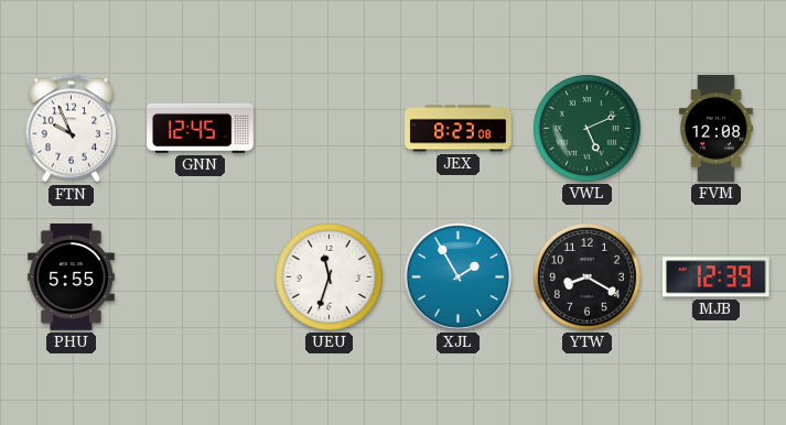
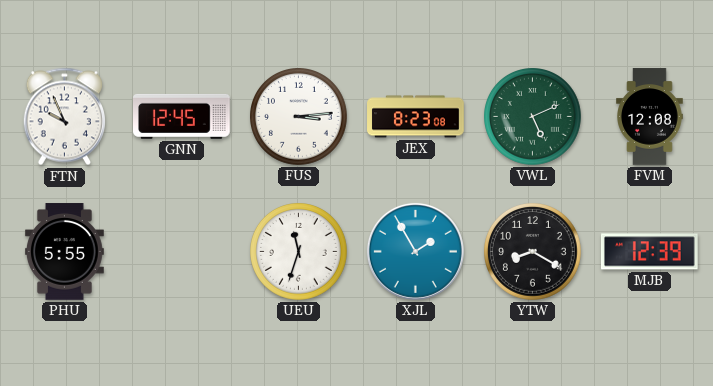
FUS: none -> 3:14 (299, 117)
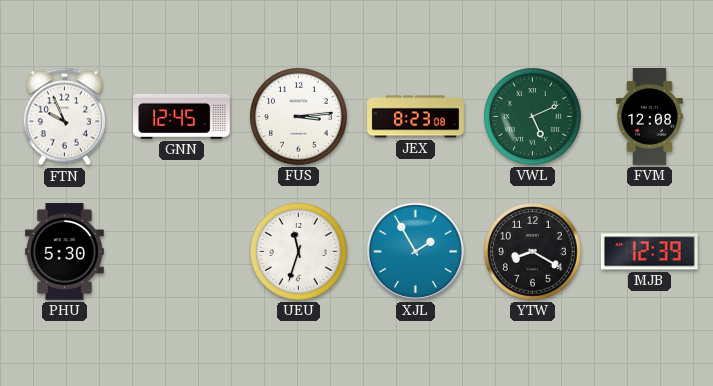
PHU: 5:55 -> 5:30 (64, 252)
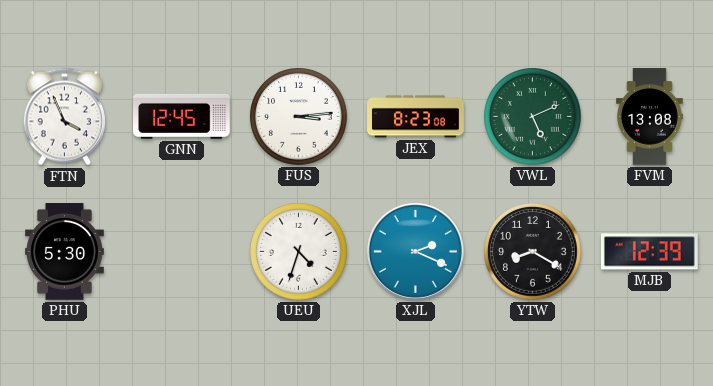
FTN: 9:56 -> 3:56 (64, 117)
FVM: 12:08 -> 13:08 (650, 117)
UEU: 11:33 -> 4:33 (299, 252)
XJL: 1:55 -> 2:19 (415, 251)
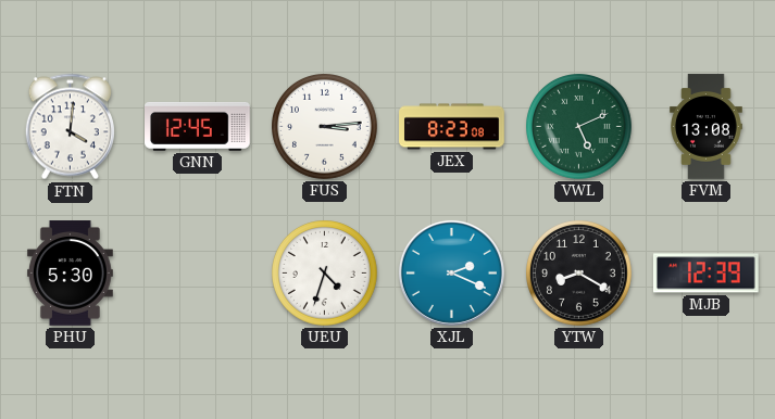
FTN: 3:56 -> 4:01 (70, 127)
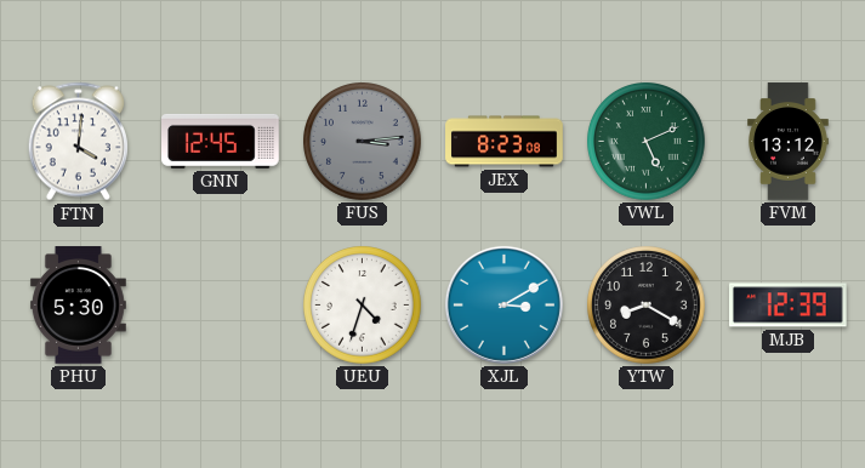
FUS dial: white -> grey (363, 142)
FVM: 13:08 -> 13:12 (789, 142)
XJL: 2:19 -> 3:10 (503, 304)
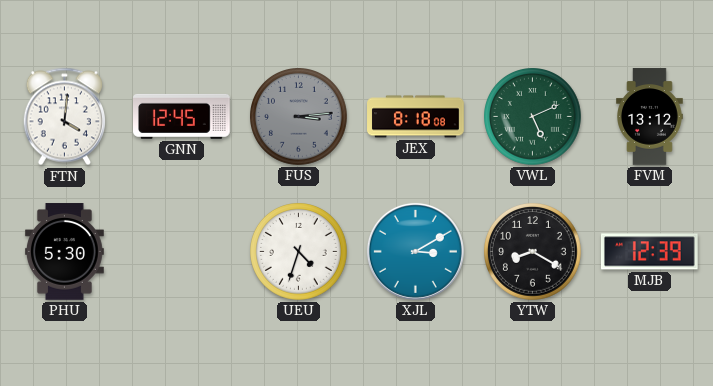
JEX: 8:23 -> 8:18 (416, 117)
